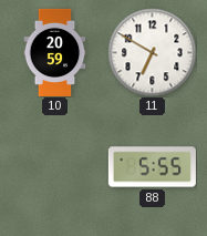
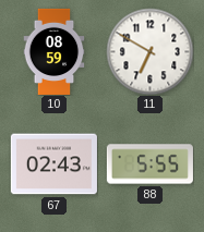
10: 20:59 -> 08:59 (55, 51)
67: none -> 02:43 (53, 164)
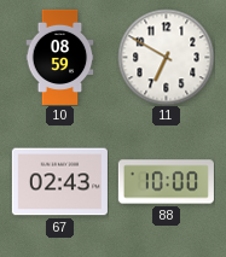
88: 5:55 -> 10:00 (166, 182)
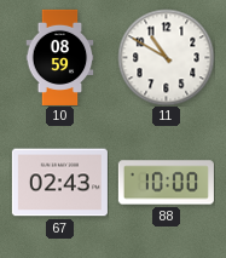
11: 6:50 -> 10:50 (166, 57)
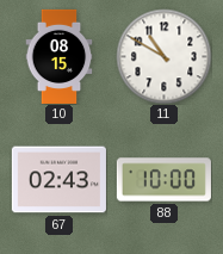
10: 08:59 -> 08:15 (60, 56)
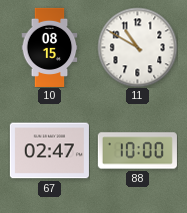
67: 02:43 -> 02:47 (49, 151)
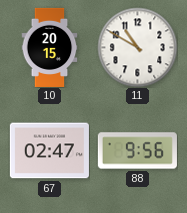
10: 08:15 -> 20:15 (50, 47)
88: 10:00 -> 9:56 (137, 151)
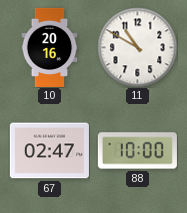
10: 20:15 -> 20:16 (50, 47)
88: 9:56 -> 10:00 (137, 151)
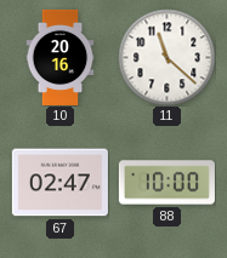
11: 10:50 -> 11:22 (166, 57)
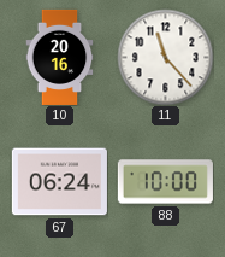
11: 11:22 -> 11:23 (165, 57)
67: 02:47 -> 06:24 (59, 182)
